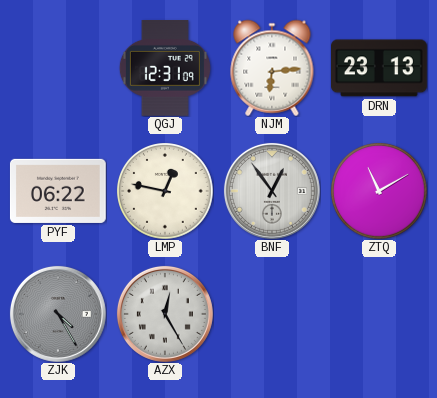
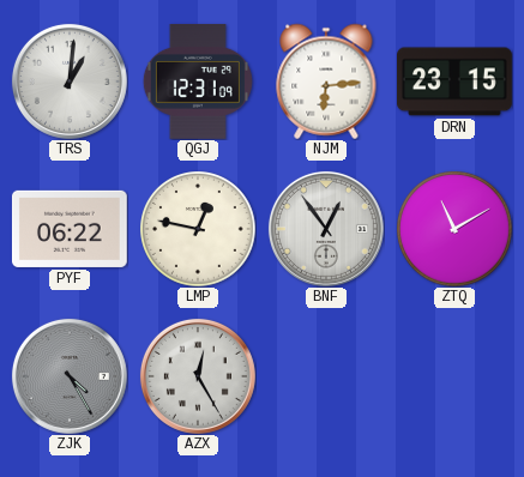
TRS: none -> 1:01 (70, 81)
DRN: 23:13 -> 23:15 (456, 81)
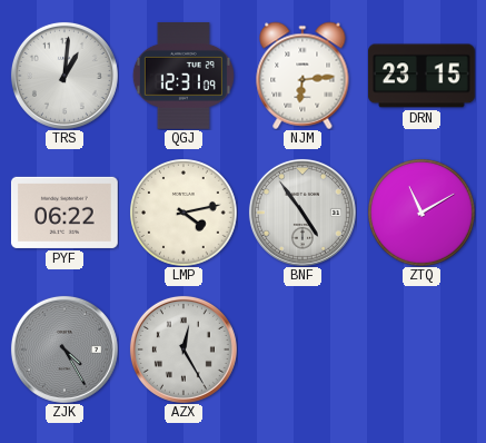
LMP: 12:47 -> 4:13 (184, 213)
BNF: 12:54 -> 4:54 (302, 213)
